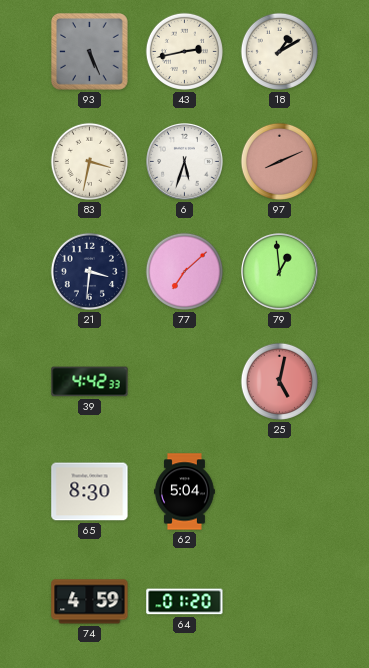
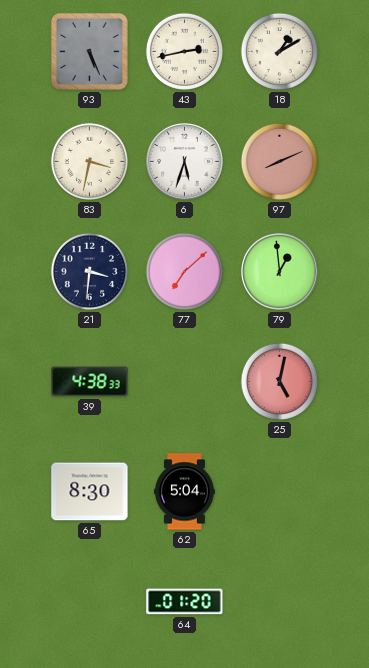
39: 4:42 -> 4:38 (90, 382)
74: 4:59 -> none (90, 602)
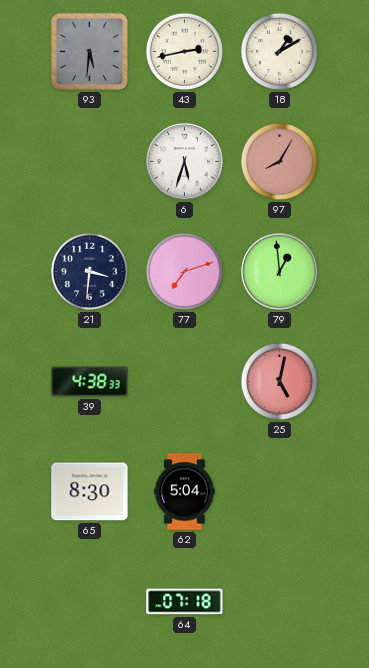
93: 5:26 -> 5:31 (90, 52)
83: 3:32 -> none (89, 161)
97: 8:11 -> 8:05 (279, 161)
77: 7:08 -> 7:12 (184, 271)
64: 01:20 -> 07:18 (185, 602)
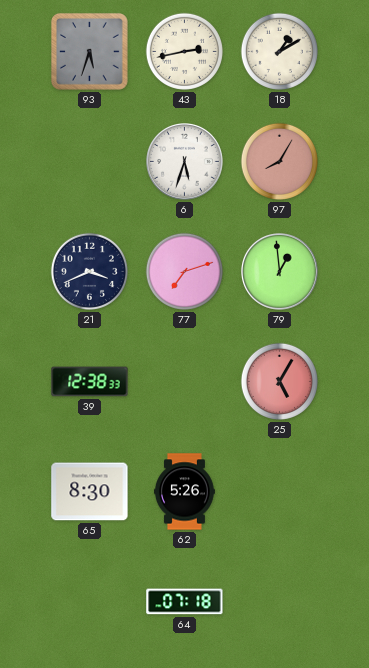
93: 5:31 -> 5:33 (90, 52)
21: 3:31 -> 3:41 (89, 271)
39: 4:38 -> 12:38 (90, 382)
25: 5:02 -> 5:05 (279, 381)
62: 5:04 -> 5:26 (184, 492)
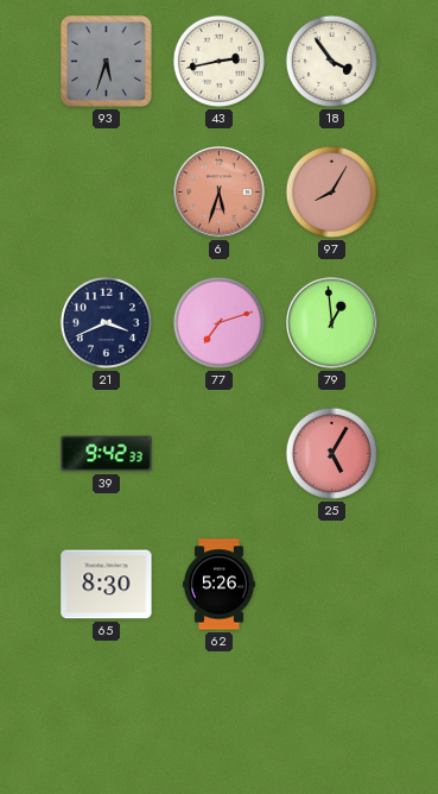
18: 1:10 -> 3:54 (331, 61)
6 dial: white -> salmon (220, 193)
39: 12:38 -> 9:42 (107, 454)
64: 07:18 -> none (185, 602)
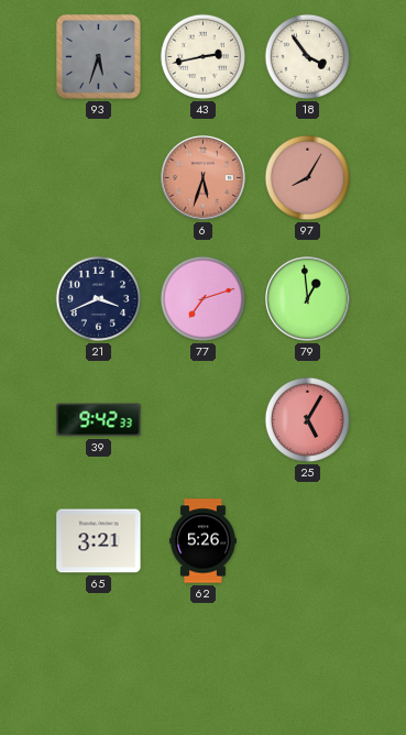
65: 8:30 -> 3:21 (99, 541)
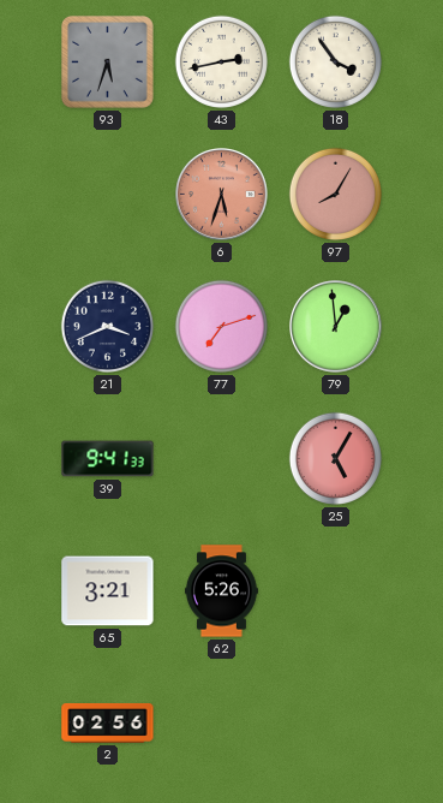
39: 9:42 -> 9:41 (108, 459)
2: none -> 02:56 (108, 722)
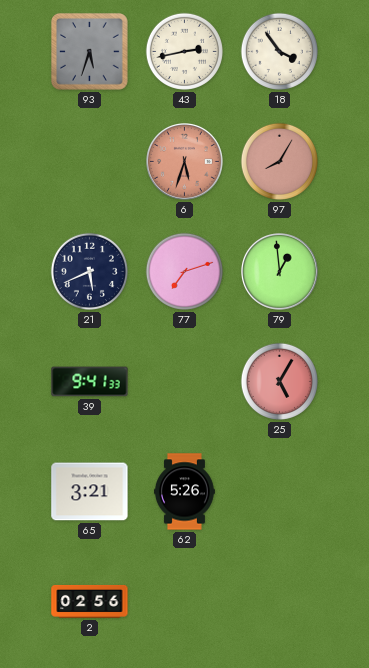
21: 3:41 -> 5:41 (89, 271)
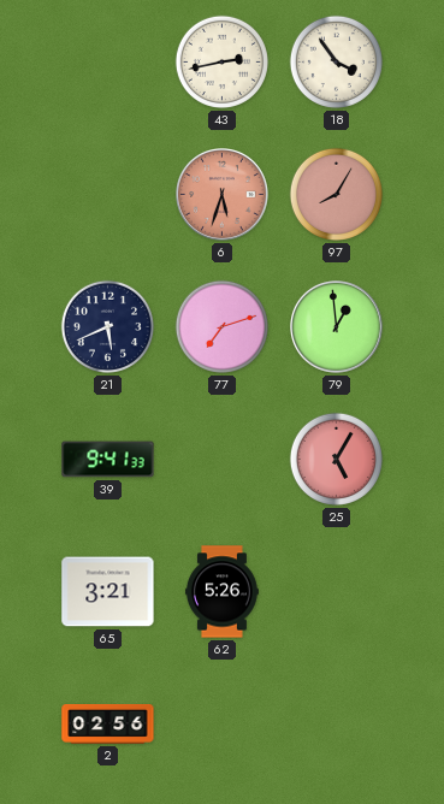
93: 5:33 -> none (90, 52)
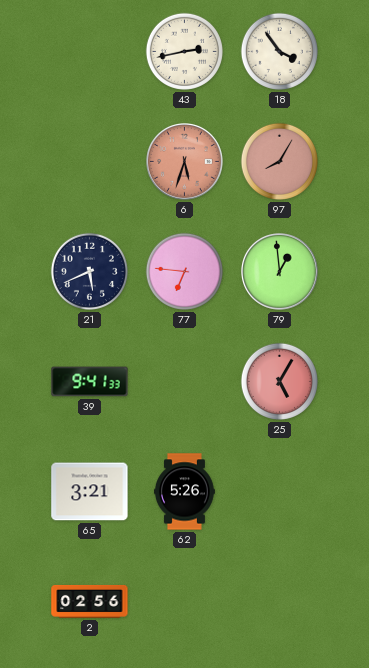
77: 7:12 -> 6:46 (184, 271)
